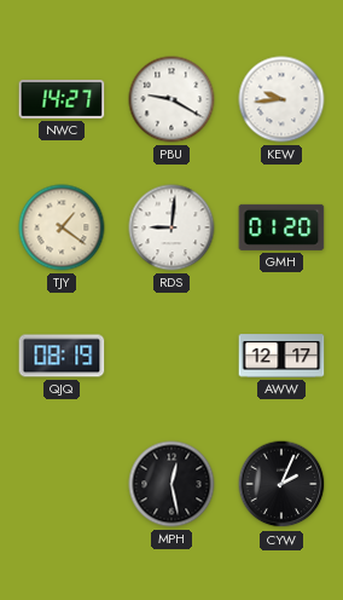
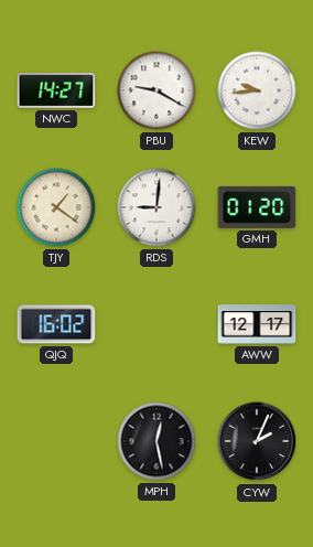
QJQ: 08:19 -> 16:02 (56, 324)
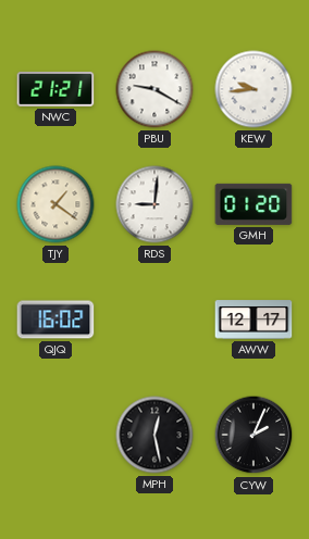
NWC: 14:27 -> 21:21 (55, 89)
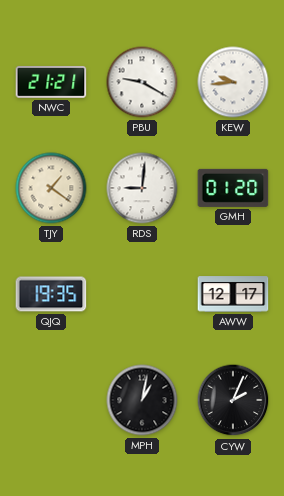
QJQ: 16:02 -> 19:35 (51, 294)
MPH: 12:28 -> 1:02 (142, 400)
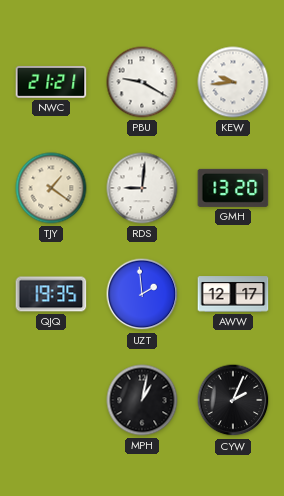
GMH: 01:20 -> 13:20 (233, 188)
UZT: none -> 1:59 (142, 294)
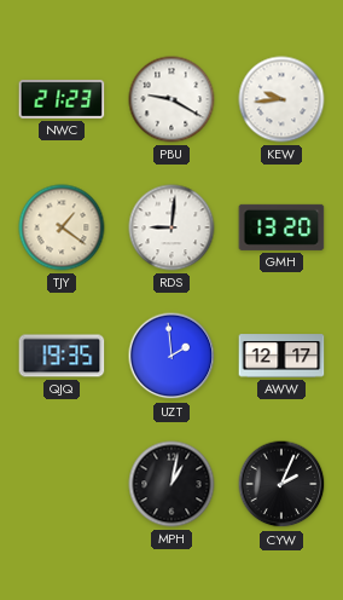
NWC: 21:21 -> 21:23 (62, 99)
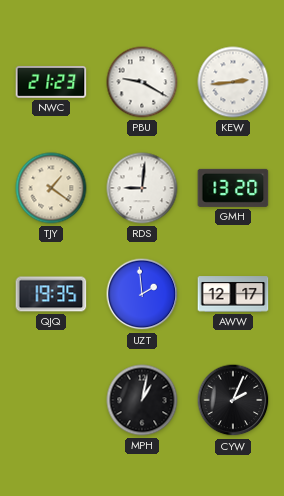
KEW: 9:44 -> 2:44 (233, 82)
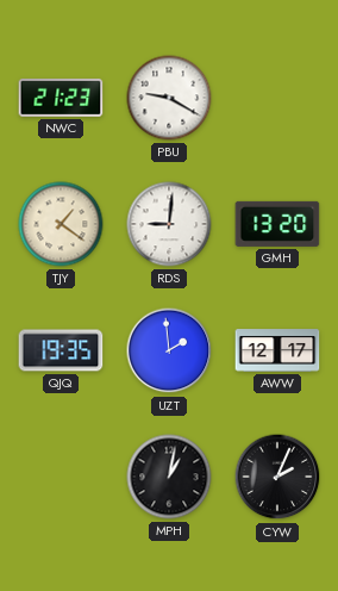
KEW: 2:44 -> none (233, 82)
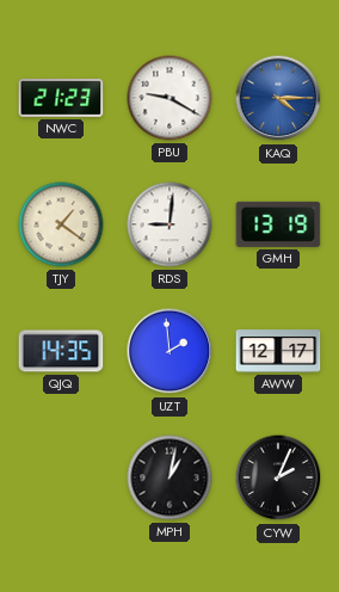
KAQ: none -> 4:15 (278, 98)
GMH: 13:20 -> 13:19 (278, 224)
QJQ: 19:35 -> 14:35 (61, 351)
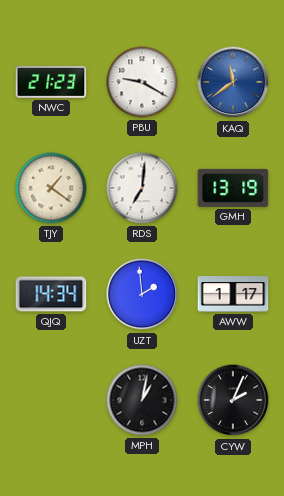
KAQ: 4:15 -> 11:39 (233, 82)
RDS: 9:01 -> 7:01 (142, 188)
QJQ: 14:35 -> 14:34 (51, 294)
AWW: 12:17 -> 1:17 (233, 294)
